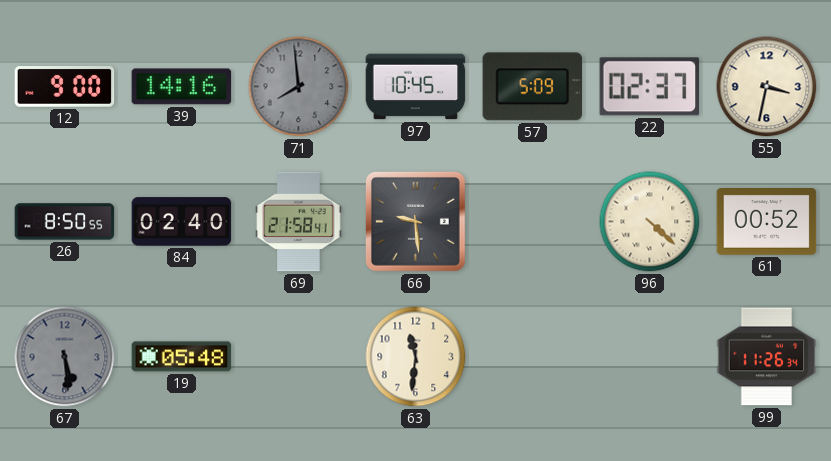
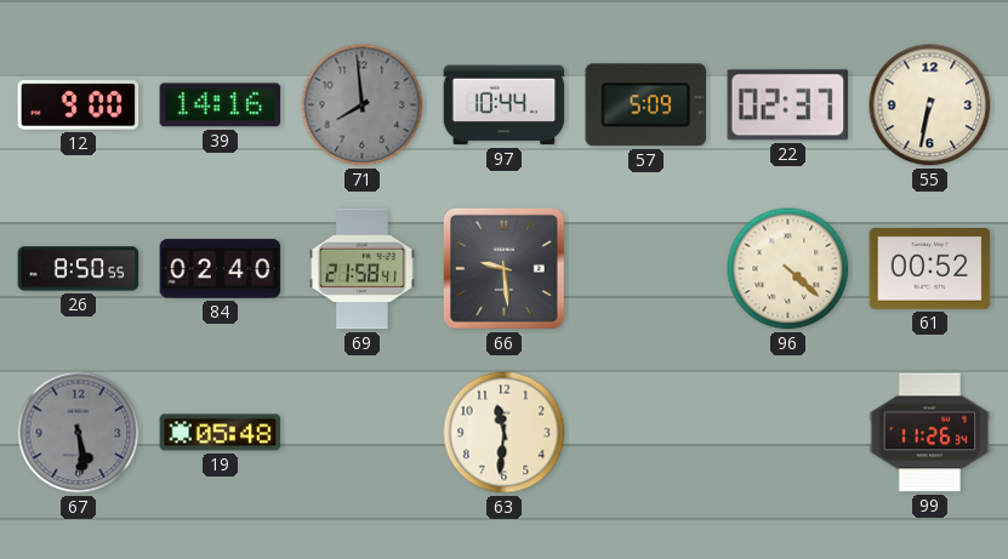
97: 10:45 -> 10:44 (505, 105)
55: 3:32 -> 6:32 (930, 105)
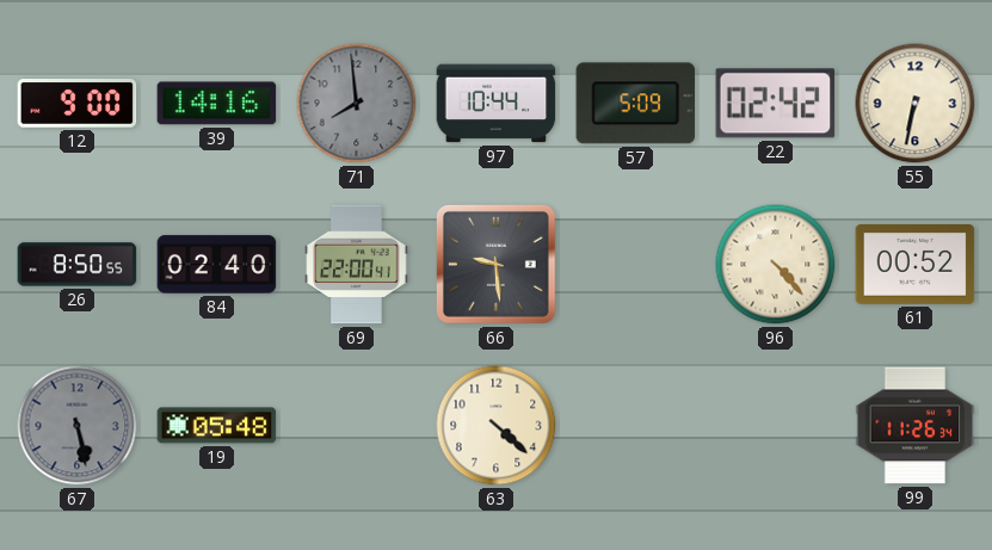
22: 02:37 -> 02:42 (776, 104)
69: 21:58 -> 22:00 (357, 265)
96: 4:22 -> 4:23 (776, 265)
67: 5:29 -> 5:28 (78, 426)
63: 11:31 -> 4:22 (497, 426)
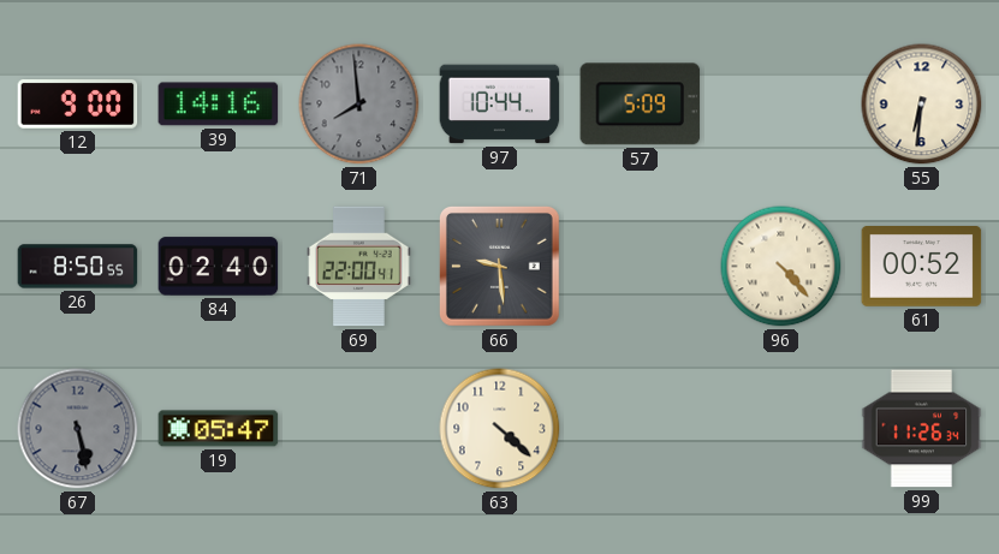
22: 02:42 -> none (776, 104)
55: 6:32 -> 6:31 (922, 105)
19: 05:48 -> 05:47 (219, 429)
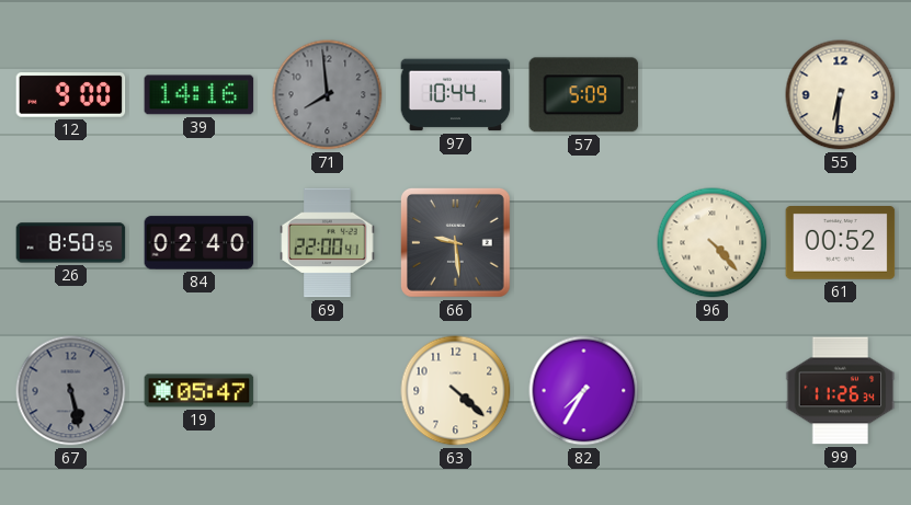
82: none -> 7:35 (584, 391)
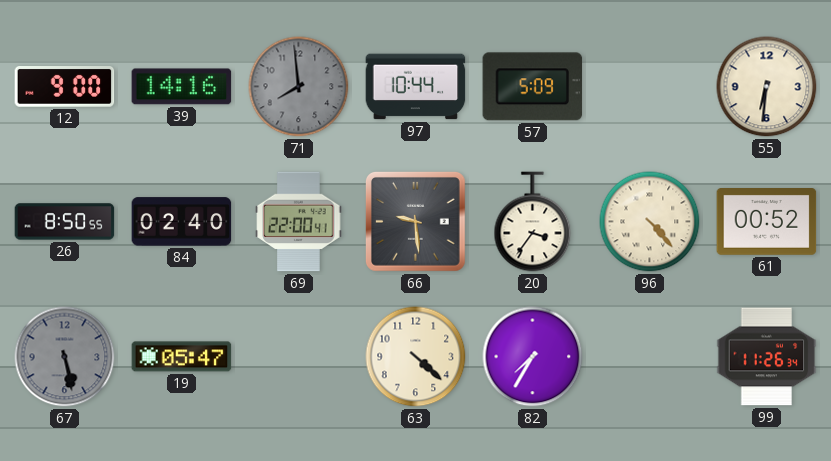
20: none -> 3:36 (533, 222)
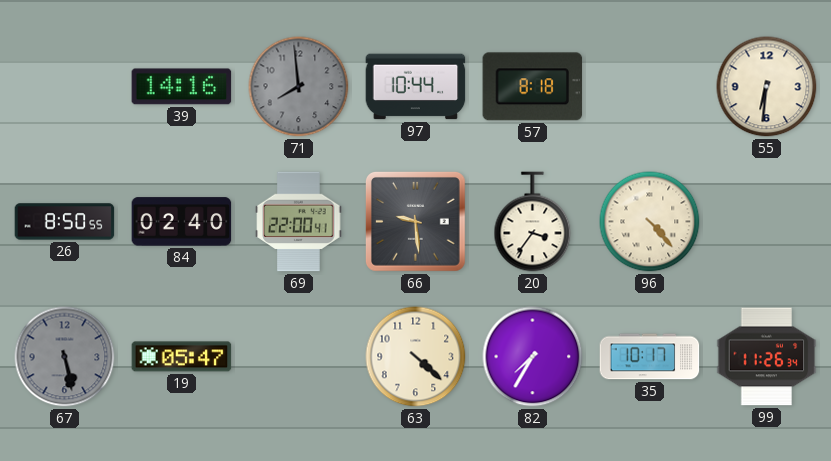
12: 9:00 -> none (65, 87)
57: 5:09 -> 8:18 (533, 87)
61: 00:52 -> none (767, 222)
35: none -> 10:17 (650, 357)
